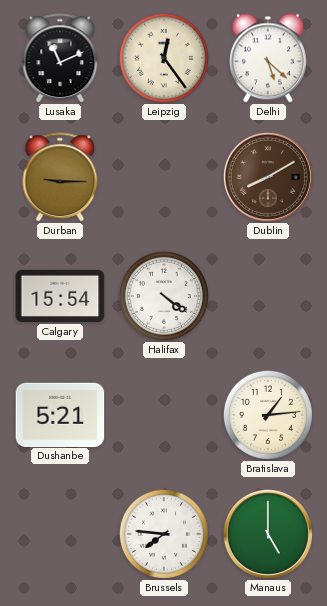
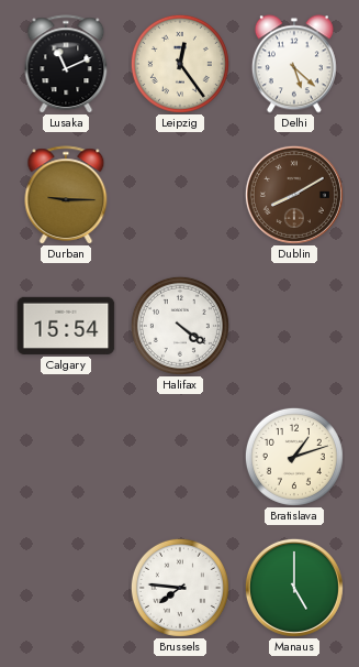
Dushanbe: 5:21 -> none (60, 414)
Bratislava: 1:14 -> 1:12 (294, 457)
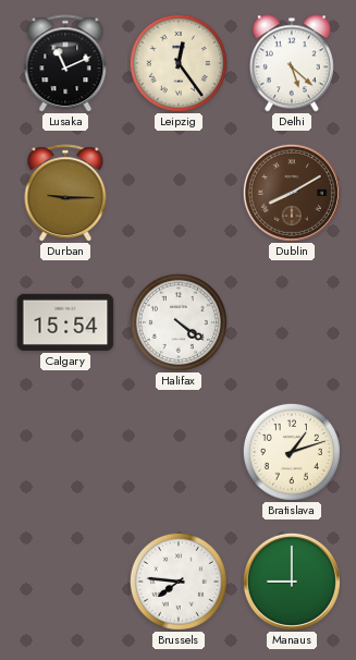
Manaus: 5:00 -> 9:00 (292, 582)
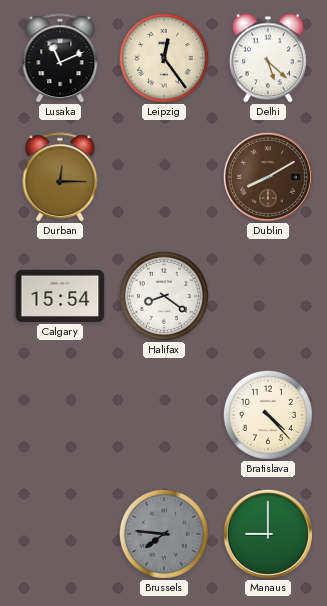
Durban: 9:15 -> 12:15 (60, 177)
Halifax: 4:21 -> 8:21 (164, 296)
Bratislava: 1:12 -> 4:23 (268, 415)
Brussels dial: white -> grey (164, 534)
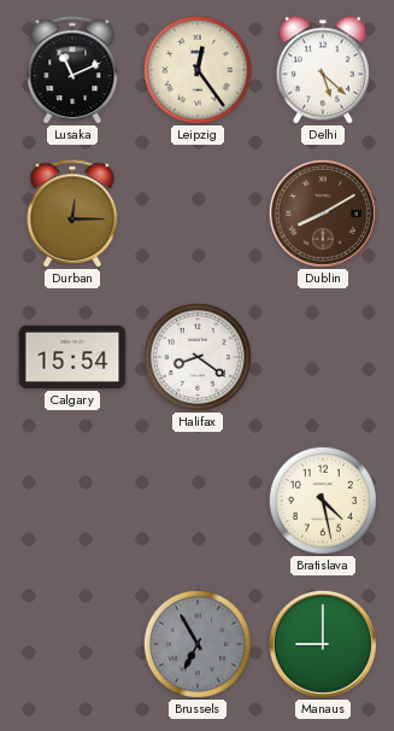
Bratislava: 4:23 -> 4:28 (323, 501)
Brussels: 7:46 -> 6:55 (198, 644)
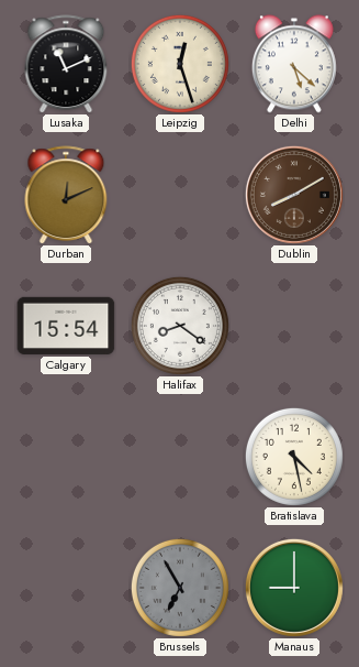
Leipzig: 12:24 -> 12:27 (180, 64)
Durban: 12:15 -> 12:11 (66, 195)
